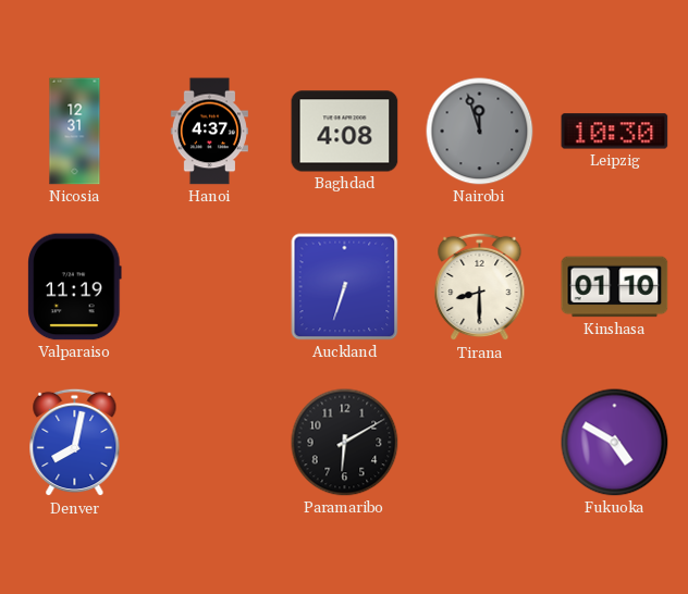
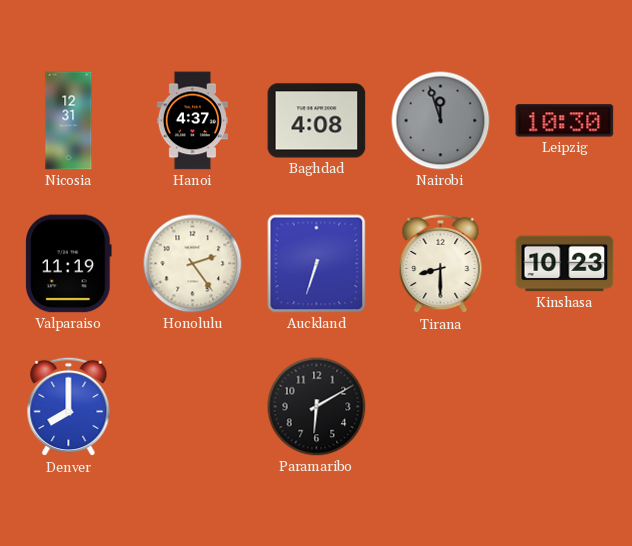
Honolulu: none -> 2:24 (193, 264)
Kinshasa: 01:10 -> 10:23 (565, 264)
Denver: 8:02 -> 8:00 (69, 407)
Fukuoka: 4:50 -> none (615, 443)
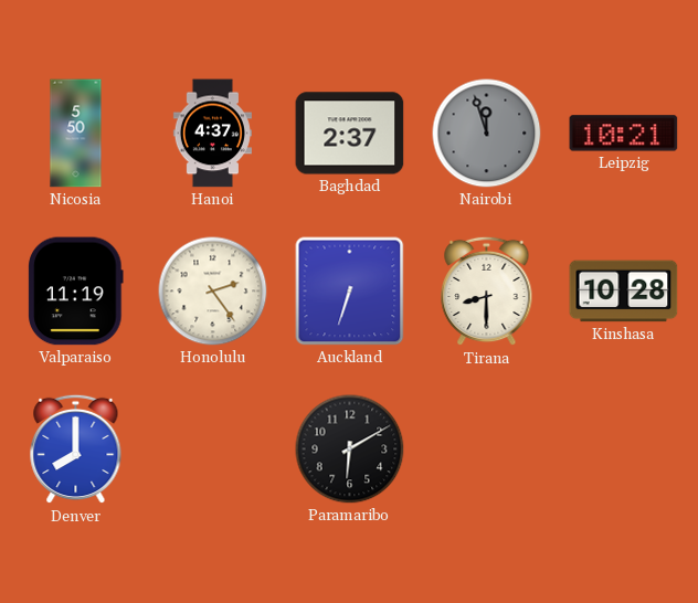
Nicosia: 12:31 -> 5:50 (76, 134)
Baghdad: 4:08 -> 2:37 (350, 134)
Leipzig: 10:30 -> 10:21 (624, 134)
Kinshasa: 10:23 -> 10:28 (624, 292)
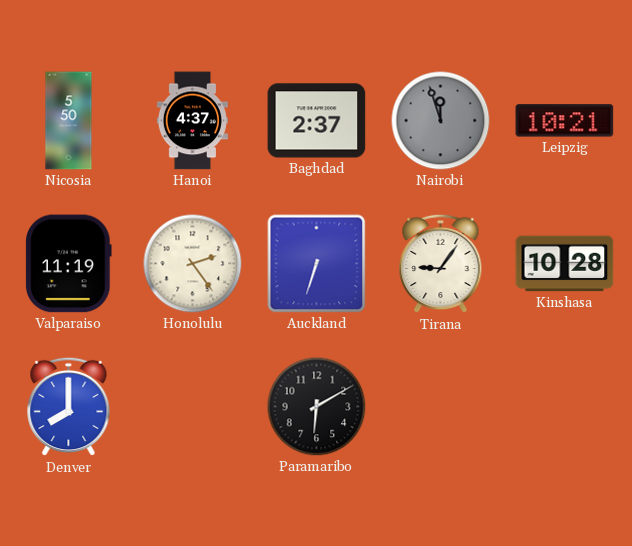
Tirana: 8:30 -> 9:06 (441, 264)
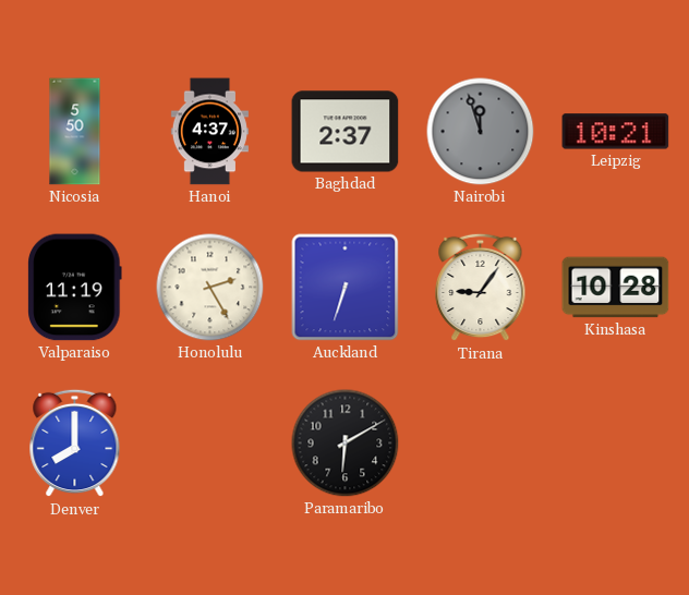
Honolulu: 2:24 -> 2:25 (210, 288)
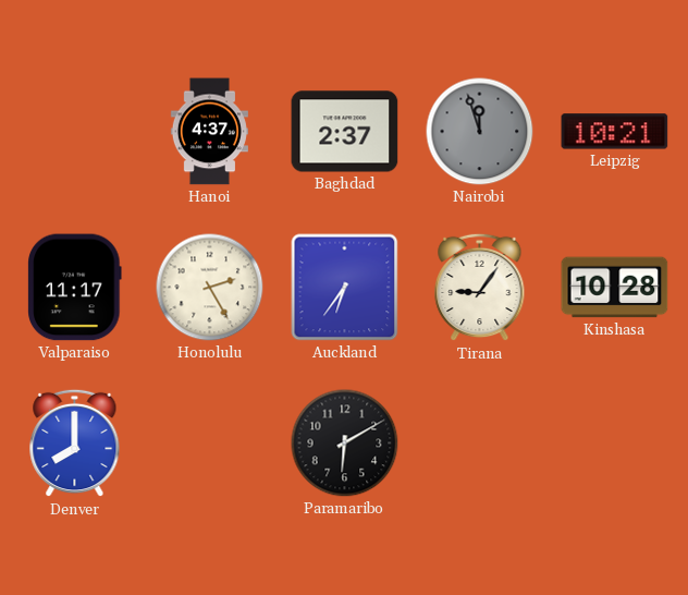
Nicosia: 5:50 -> none (75, 132)
Valparaiso: 11:19 -> 11:17 (75, 288)
Auckland: 6:33 -> 6:36 (345, 288)
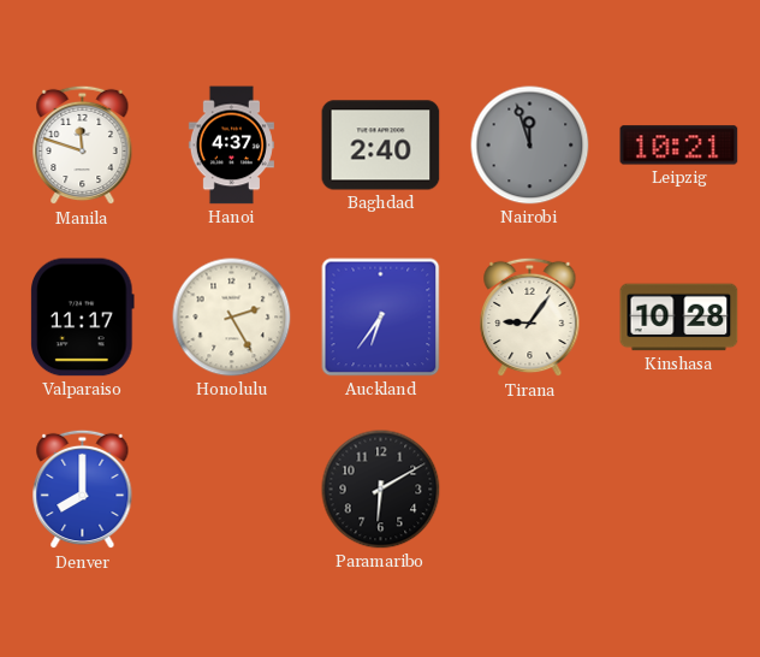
Manila: none -> 11:48 (83, 146)
Baghdad: 2:37 -> 2:40 (381, 146)
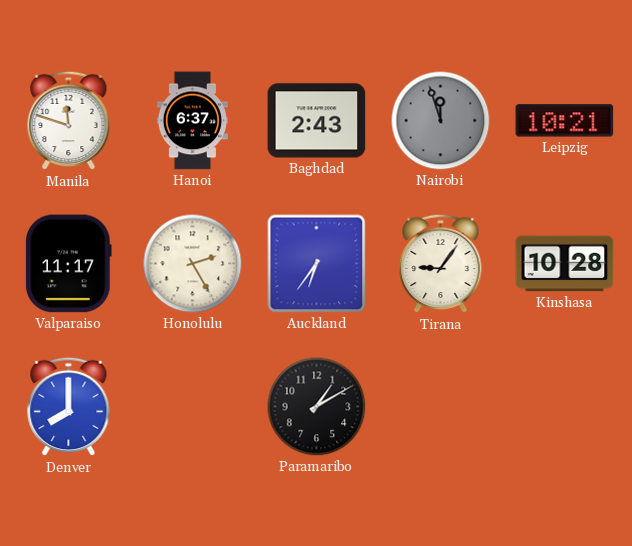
Hanoi: 4:37 -> 6:37 (192, 121)
Baghdad: 2:40 -> 2:43 (317, 121)
Paramaribo: 6:10 -> 1:10 (317, 407)
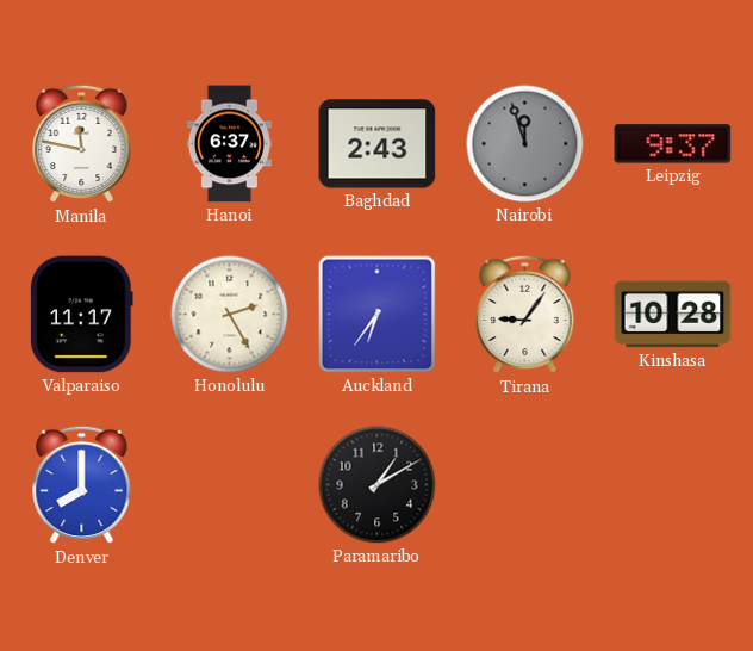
Manila: 11:48 -> 11:47 (82, 144)
Leipzig: 10:21 -> 9:37 (673, 144)
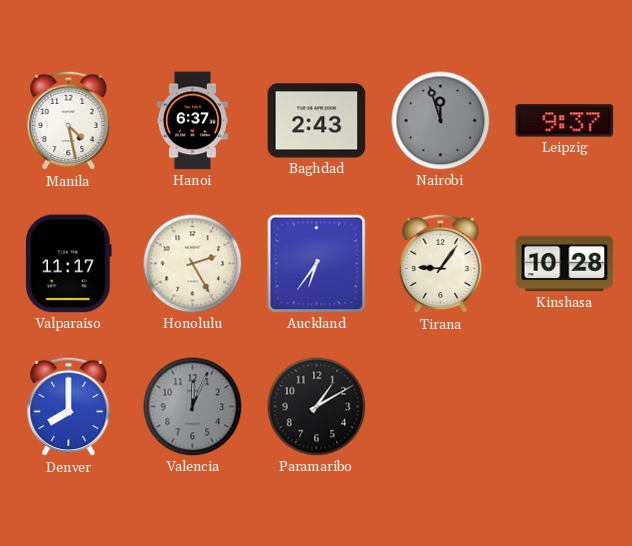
Manila: 11:47 -> 4:28 (69, 121)
Valencia: none -> 12:04 (193, 407)
